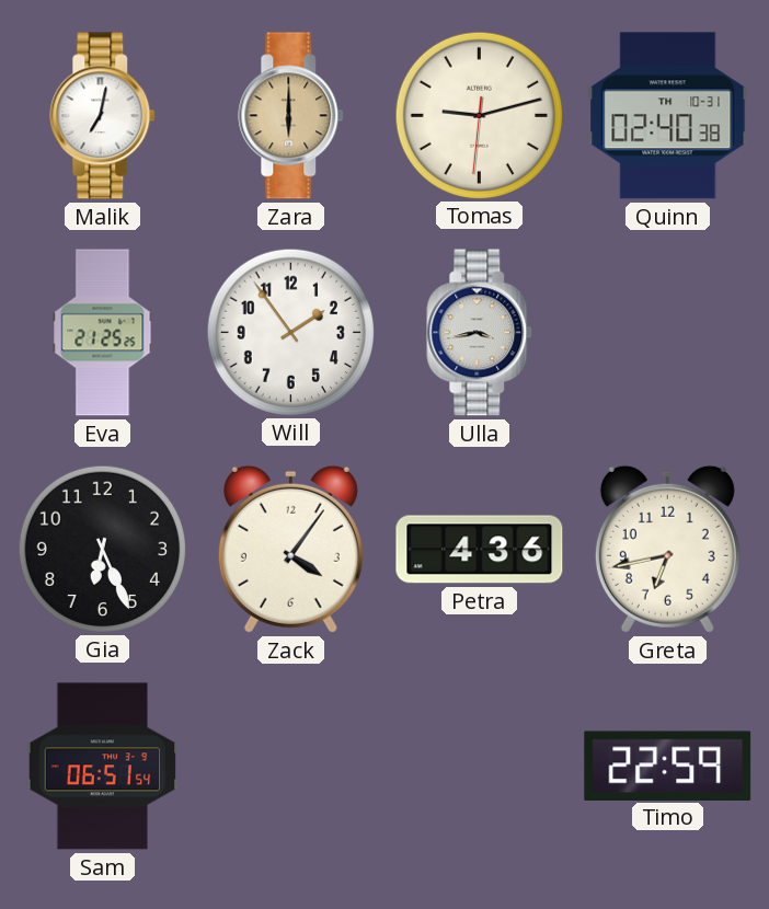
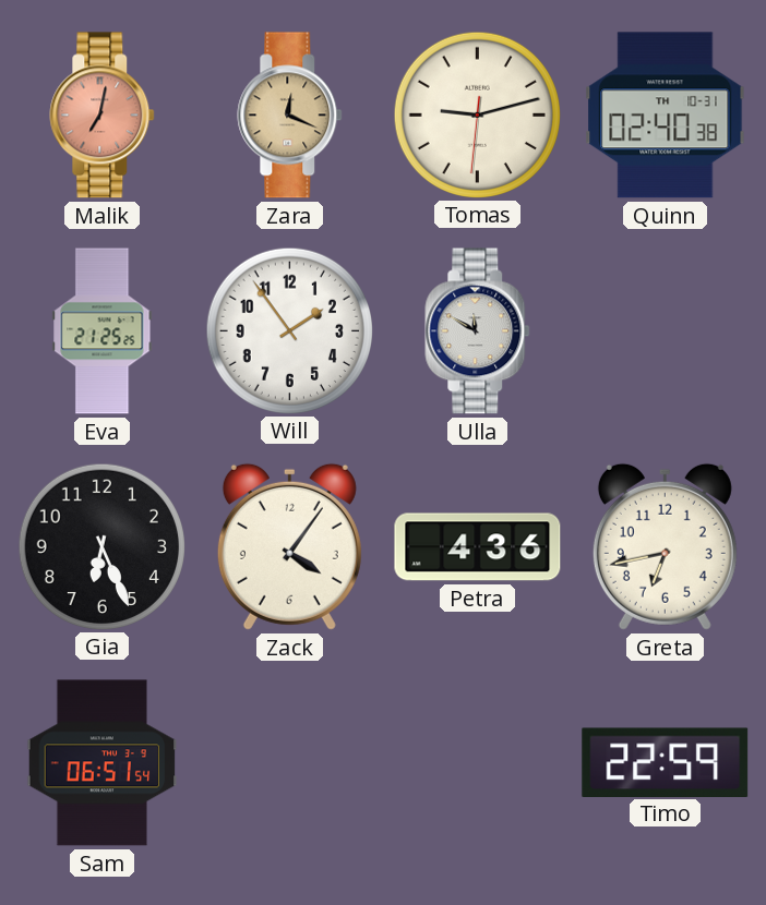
Malik dial: white -> salmon (103, 116)
Zara: 6:00 -> 12:19 (290, 116)
Ulla: 3:43 -> 11:50 (478, 331)
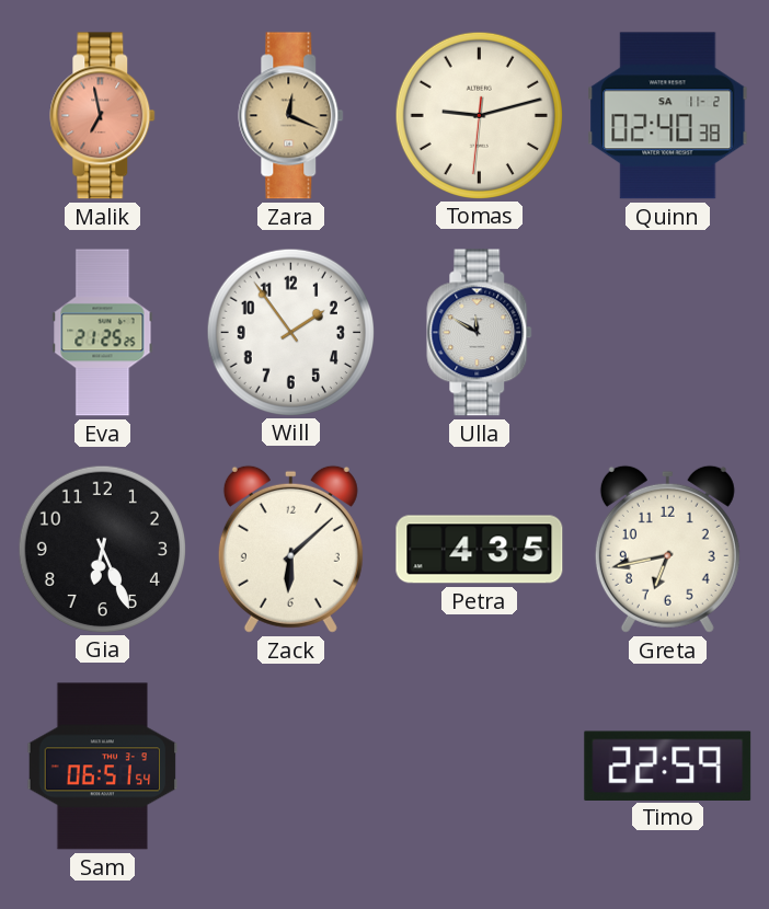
Malik: 7:02 -> 6:58 (103, 116)
Quinn date: TH 10-31 -> SA 11-2 (668, 116)
Zack: 4:06 -> 6:08 (290, 549)
Petra: 4:36 -> 4:35 (480, 550)
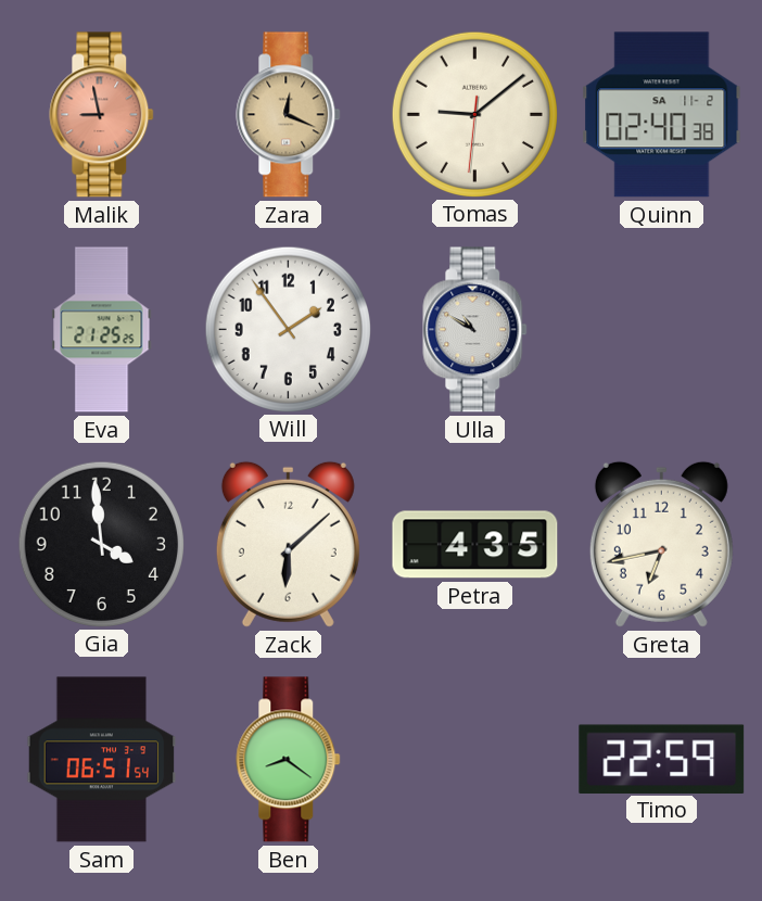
Malik: 6:58 -> 8:58 (102, 115)
Tomas: 9:12 -> 9:08 (474, 114)
Ulla: 11:50 -> 10:50 (475, 330)
Gia: 6:26 -> 3:59 (101, 544)
Ben: none -> 8:21 (289, 760)
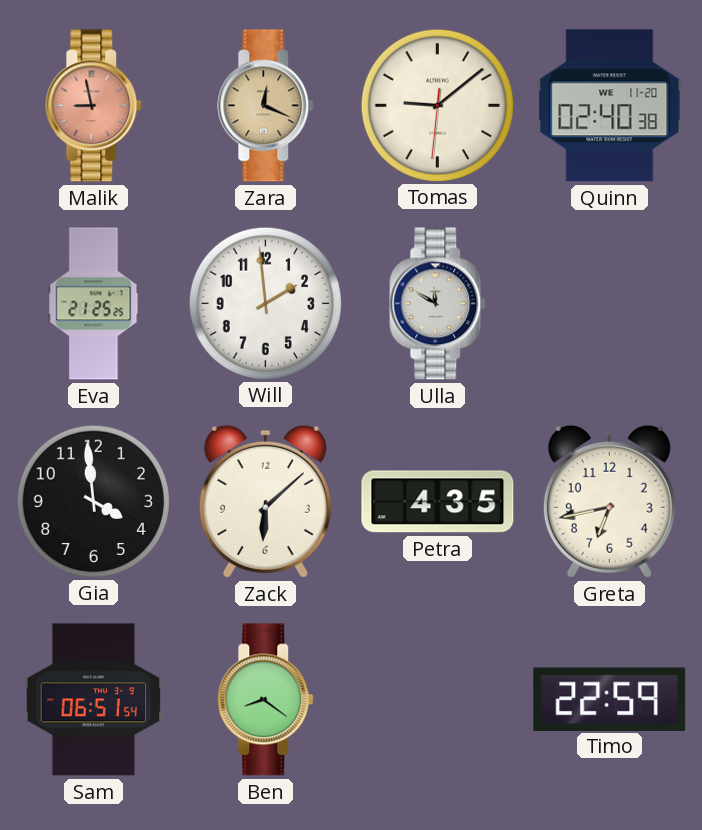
Quinn date: SA 11-2 -> WE 11-20 (610, 106)
Will: 1:54 -> 1:59 (265, 303)
Ulla: 10:50 -> 11:50 (438, 304)
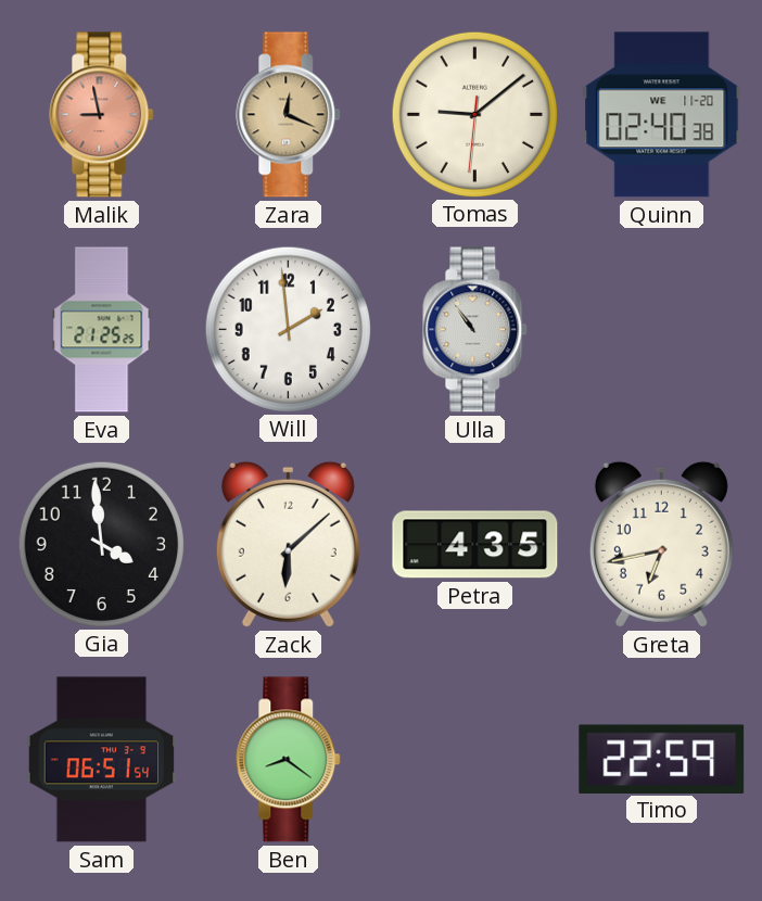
Ulla: 11:50 -> 10:54 (475, 330)
